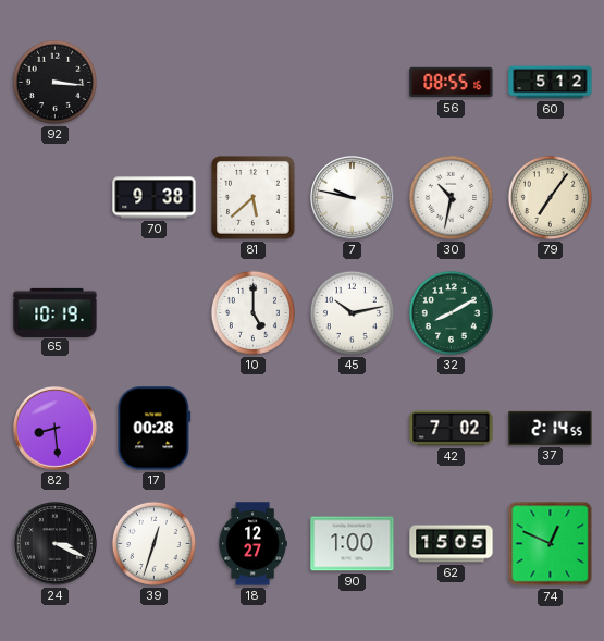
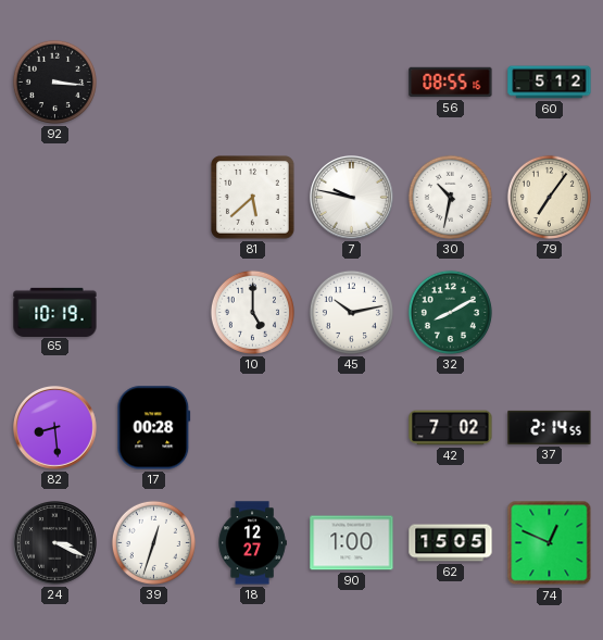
70: 9:38 -> none (155, 198)
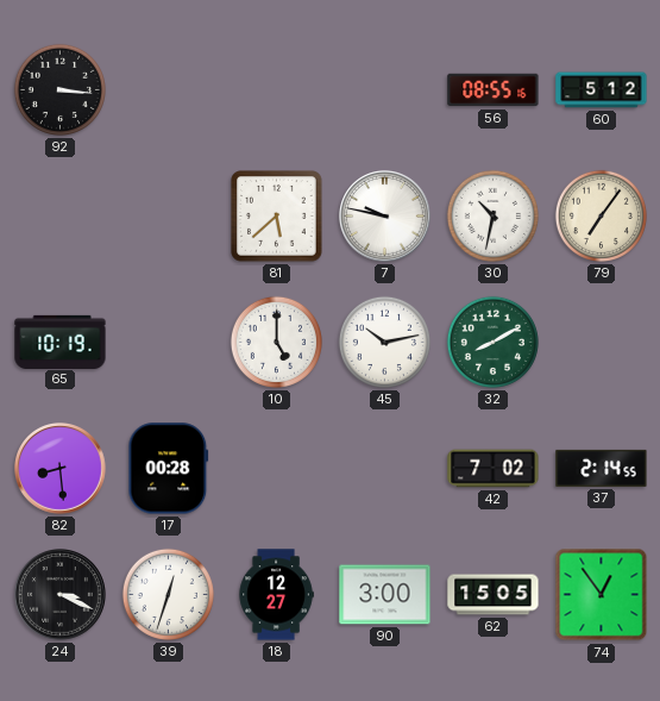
90: 1:00 -> 3:00 (385, 595)
74: 12:49 -> 12:54 (602, 595)
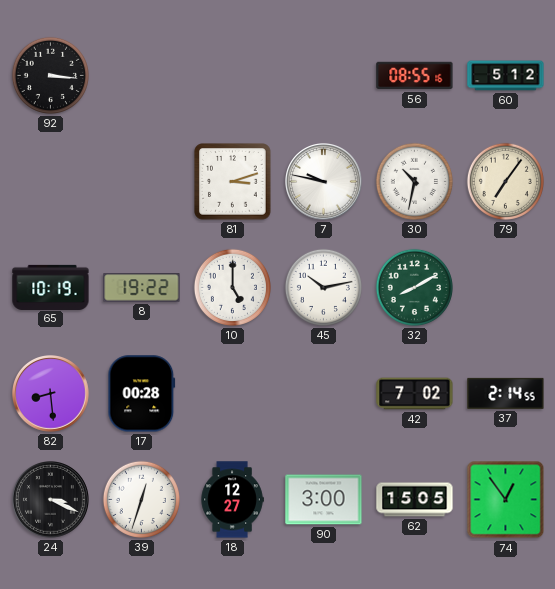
81: 5:38 -> 3:12 (233, 182)
8: none -> 19:22 (142, 288)
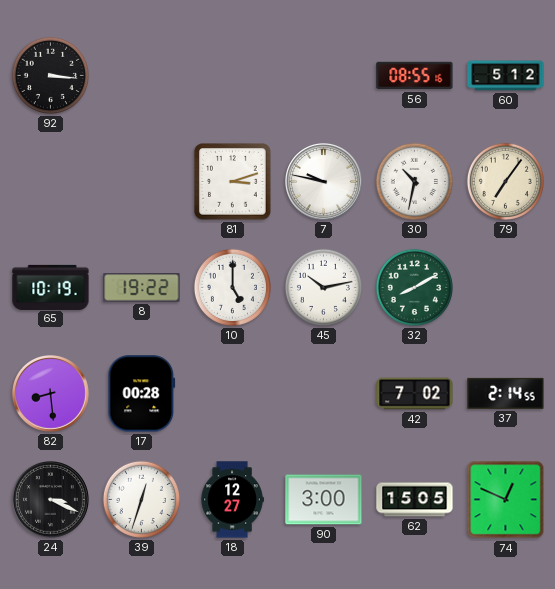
74: 12:54 -> 12:49 (506, 500)
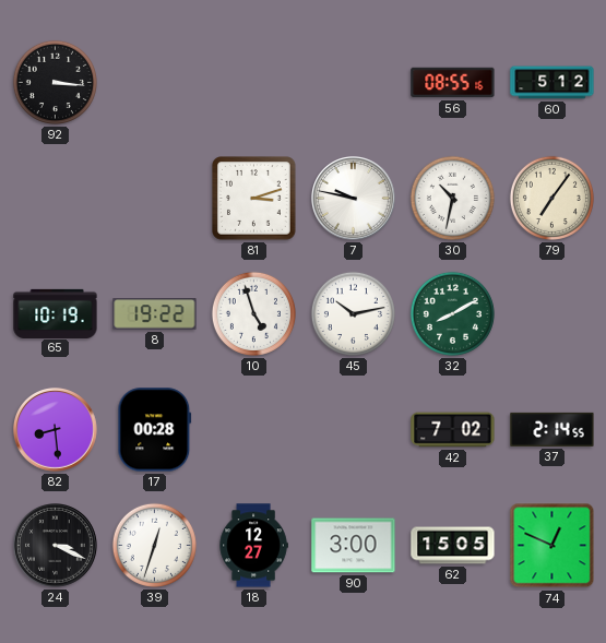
10: 5:00 -> 4:57 (253, 313)
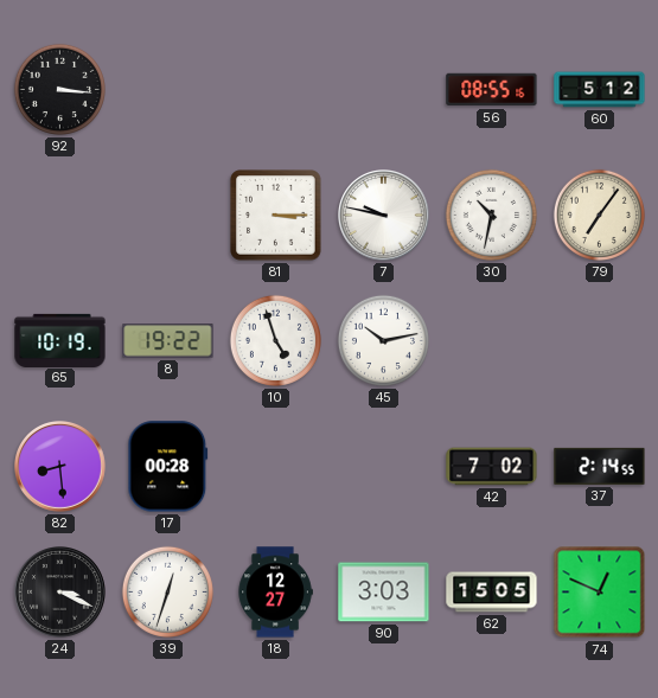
81: 3:12 -> 3:15 (276, 216)
32: 8:10 -> none (452, 313)
90: 3:00 -> 3:03 (384, 593)
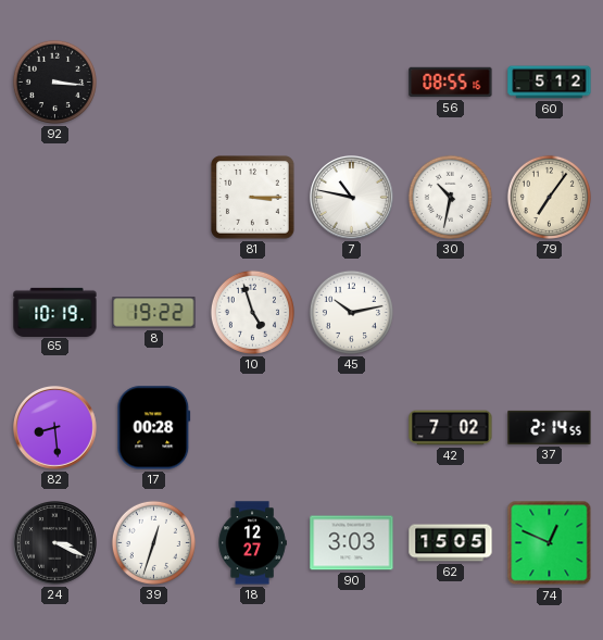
7: 9:47 -> 10:47 (352, 198)
